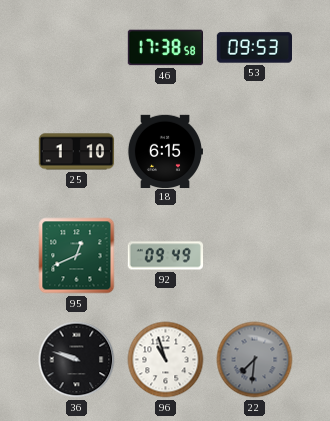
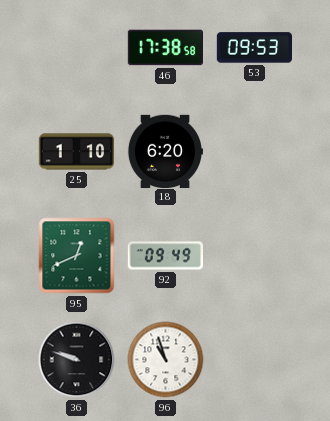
18: 6:15 -> 6:20 (164, 151)
22: 7:31 -> none (255, 360)
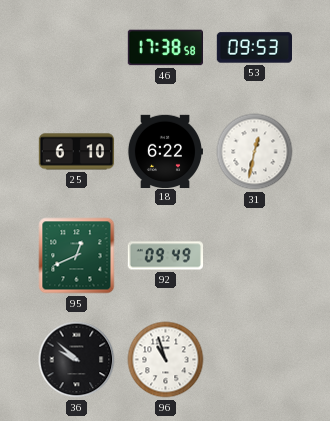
25: 1:10 -> 6:10 (77, 152)
18: 6:20 -> 6:22 (164, 151)
31: none -> 12:32 (255, 152)
36: 9:48 -> 9:52 (77, 360)
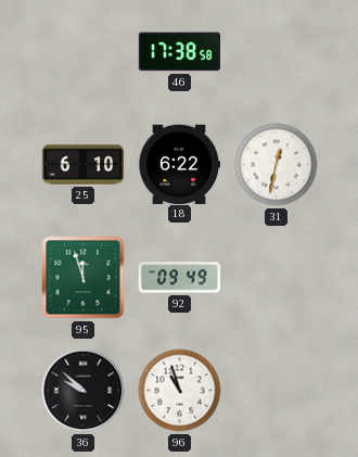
53: 09:53 -> none (254, 48)
95: 12:41 -> 11:57 (84, 278)
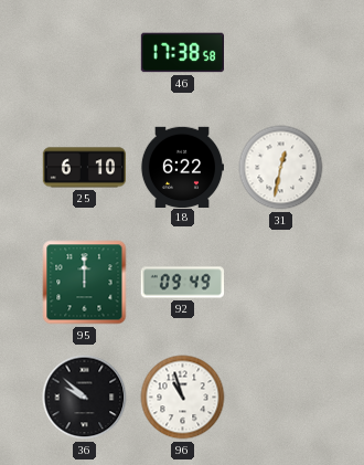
95: 11:57 -> 12:00 (85, 283)
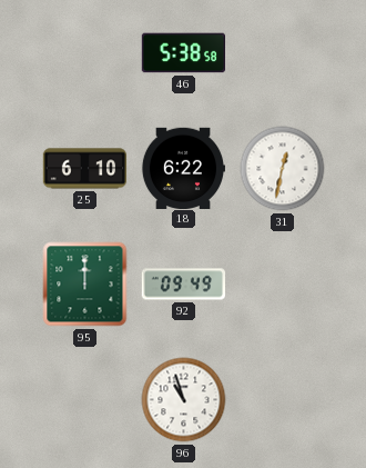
46: 17:38 -> 5:38 (183, 53)
36: 9:52 -> none (85, 398)
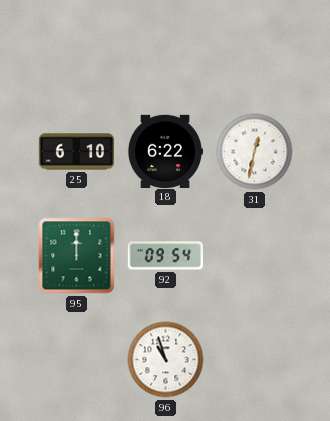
46: 5:38 -> none (183, 53)
92: 09:49 -> 09:54 (165, 256)
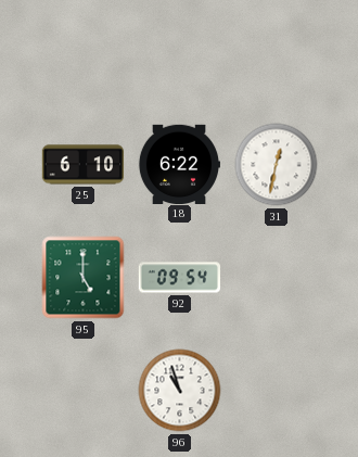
95: 12:00 -> 5:00 (84, 278)
